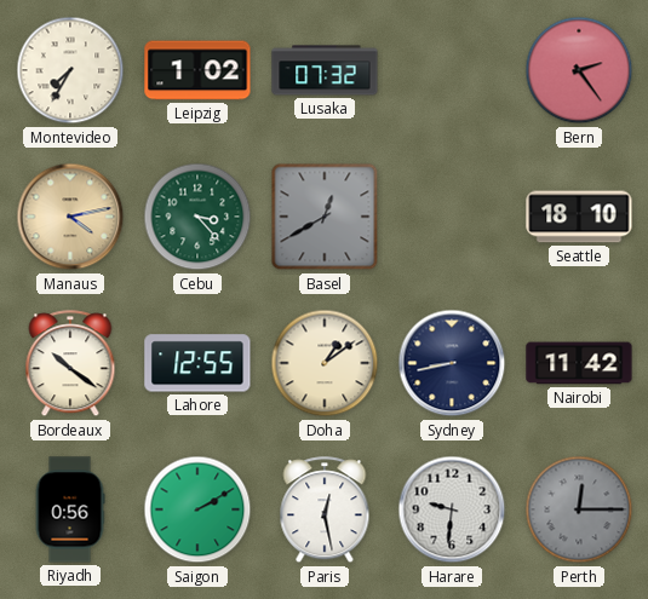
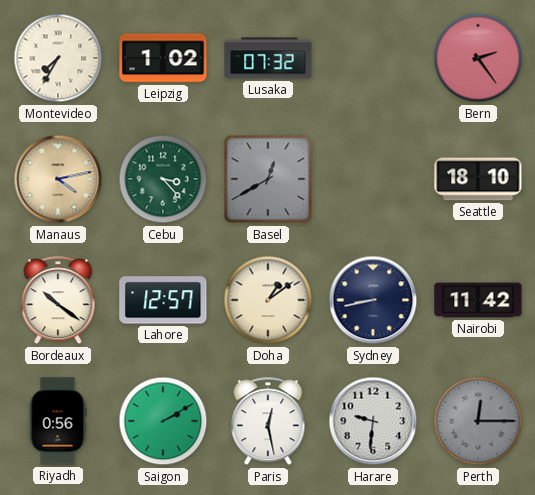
Lahore: 12:55 -> 12:57 (163, 300)
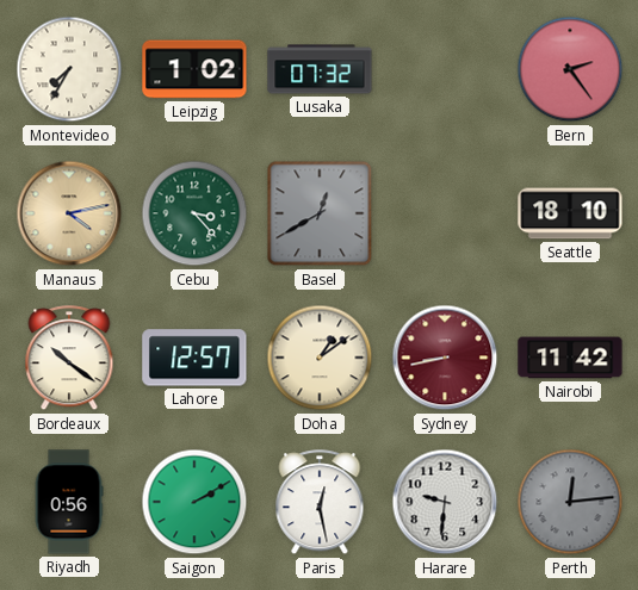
Sydney dial: navy -> burgundy (445, 358)
Perth: 12:15 -> 12:14 (570, 502)
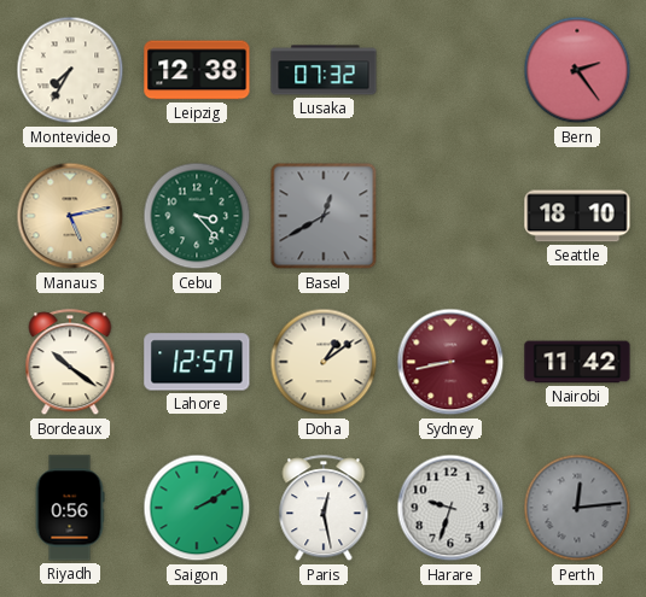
Leipzig: 1:02 -> 12:38 (197, 70)
Manaus: 4:13 -> 5:13 (70, 216)
Harare: 9:31 -> 9:33 (450, 508)
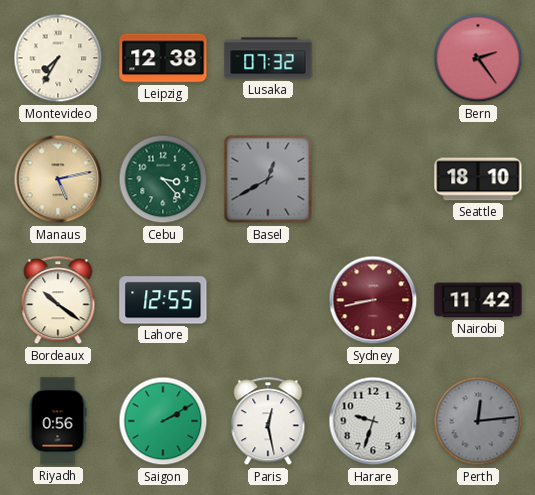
Lahore: 12:57 -> 12:55 (163, 300)
Doha: 1:09 -> none (324, 362)
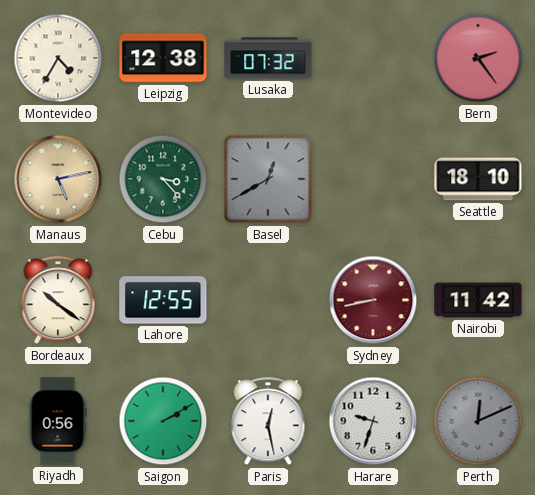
Montevideo: 7:35 -> 4:35 (58, 58)
Perth: 12:14 -> 12:11 (478, 421)
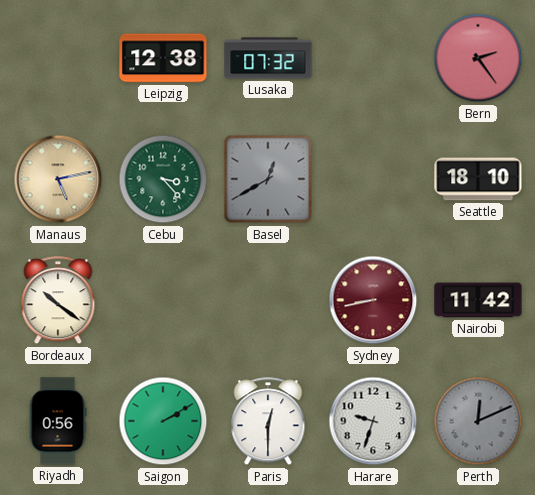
Montevideo: 4:35 -> none (58, 58)
Lahore: 12:55 -> none (163, 300)
Paris: 12:28 -> 12:30 (268, 422)
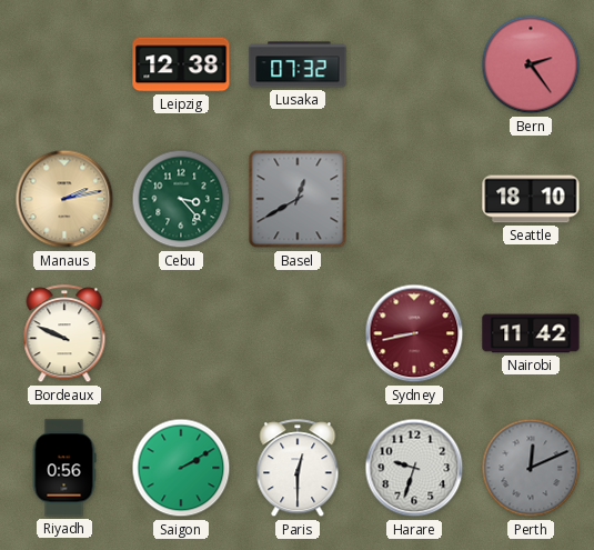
Manaus: 5:13 -> 2:13 (64, 199)
Bordeaux: 10:21 -> 9:49 (64, 334)
